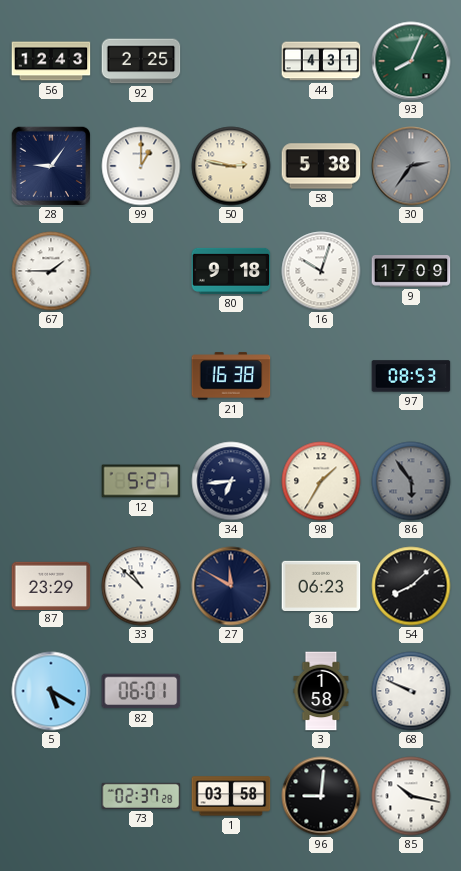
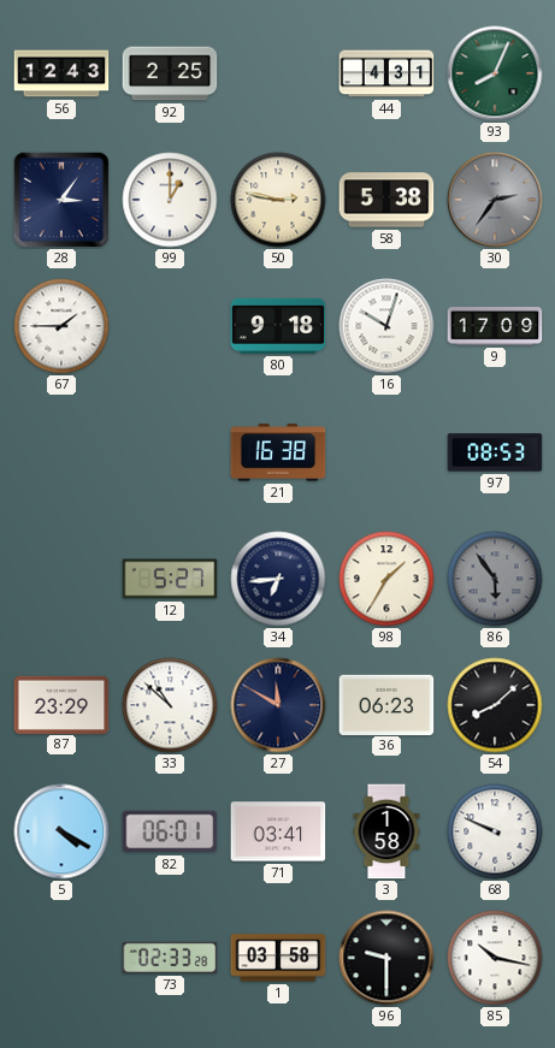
28: 9:06 -> 3:06 (60, 199)
5: 5:20 -> 4:20 (61, 831)
71: none -> 03:41 (278, 831)
73: 02:37 -> 02:33 (170, 958)
96: 9:01 -> 9:30 (386, 958)
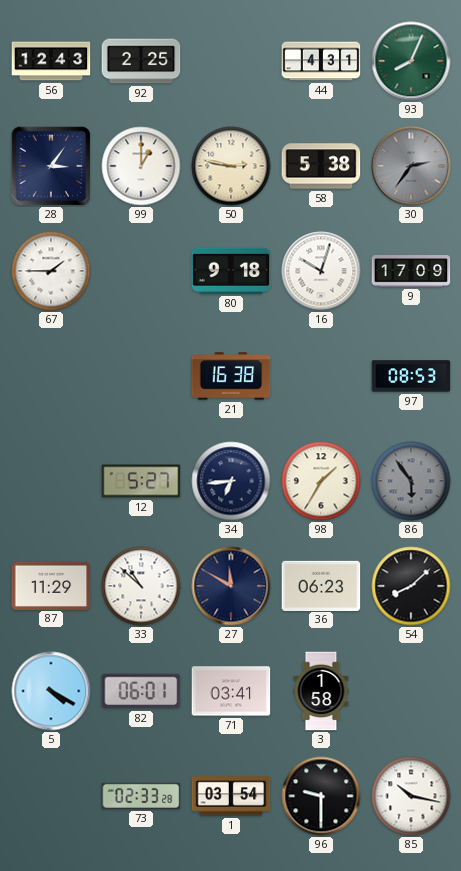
87: 23:29 -> 11:29 (51, 585)
68: 9:49 -> none (495, 831)
1: 03:58 -> 03:54 (231, 796)
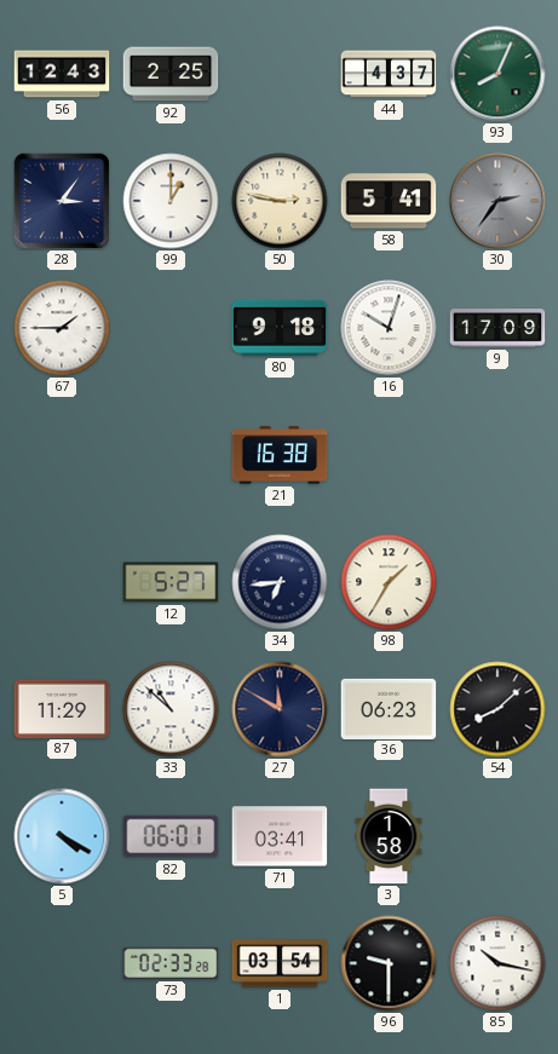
44: 4:31 -> 4:37 (389, 74)
58: 5:38 -> 5:41 (389, 201)
97: 08:53 -> none (411, 376)
86: 5:54 -> none (411, 481)
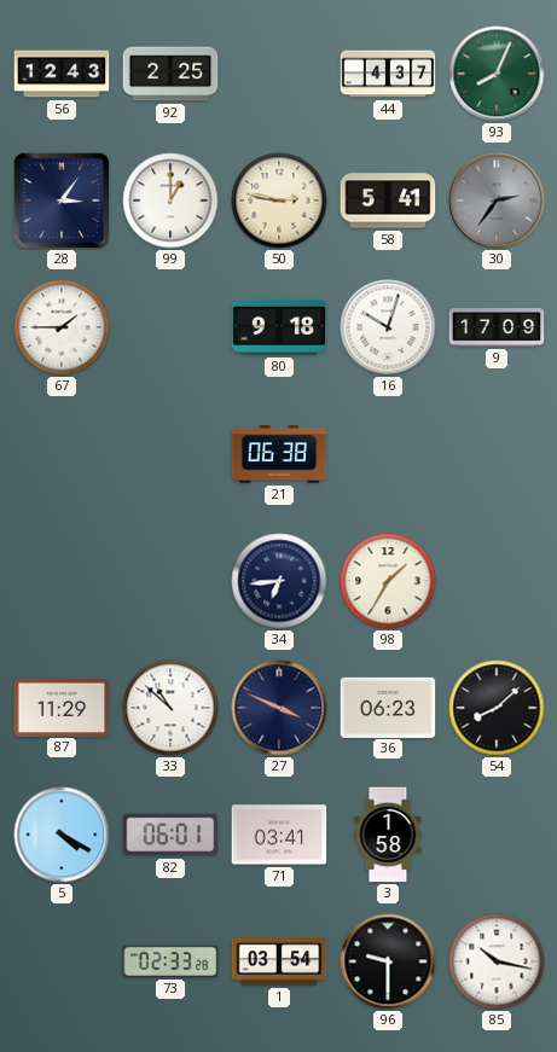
21: 16:38 -> 06:38 (279, 454)
12: 5:27 -> none (171, 582)
27: 11:50 -> 3:49 (279, 708)
